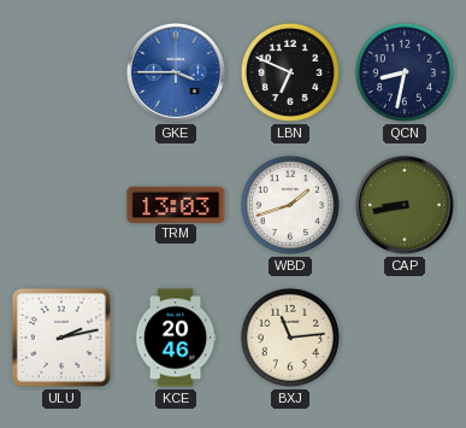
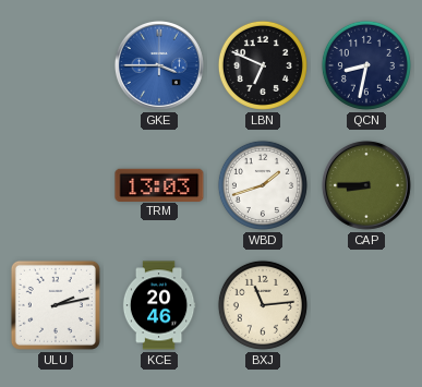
CAP: 8:43 -> 8:45 (366, 185)
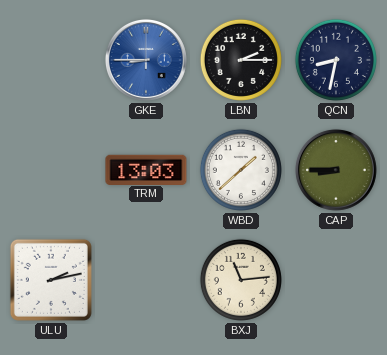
GKE: 3:45 -> 8:45 (146, 60)
LBN: 6:49 -> 2:15 (241, 60)
WBD: 1:42 -> 1:38 (241, 170)
KCE: 20:46 -> none (159, 305)
